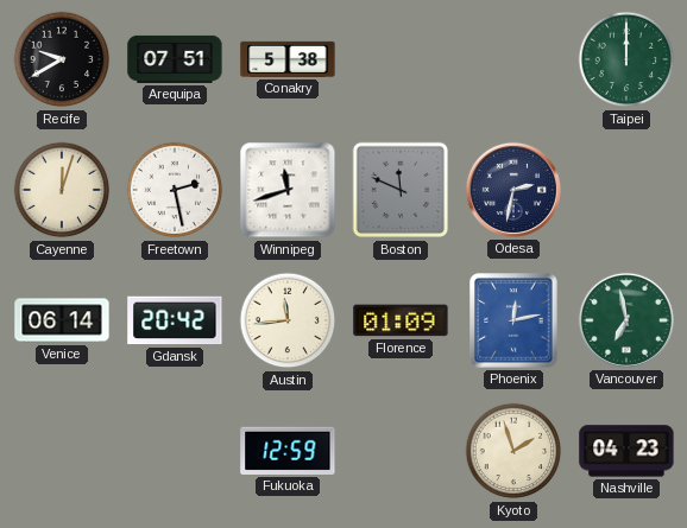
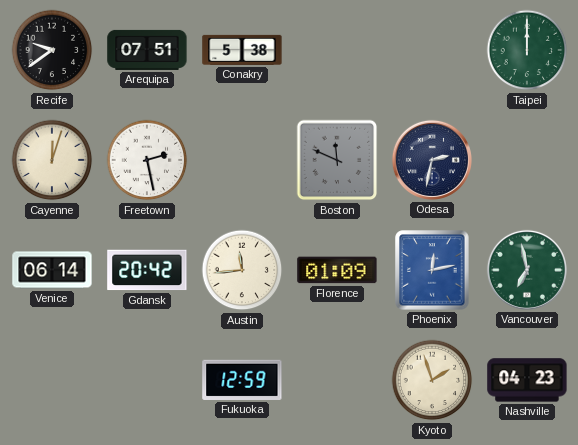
Recife: 9:40 -> 9:39 (52, 50)
Winnipeg: 11:42 -> none (288, 190)
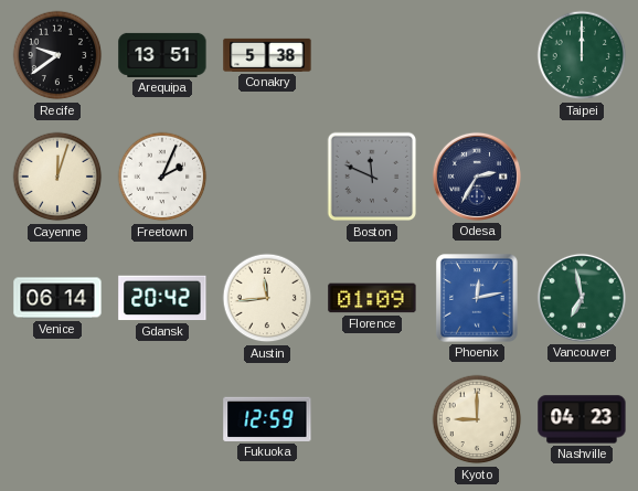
Arequipa: 07:51 -> 13:51 (162, 55)
Freetown: 2:28 -> 2:04 (162, 177)
Odesa: 2:32 -> 2:35 (477, 177)
Kyoto: 1:57 -> 9:00 (477, 419)
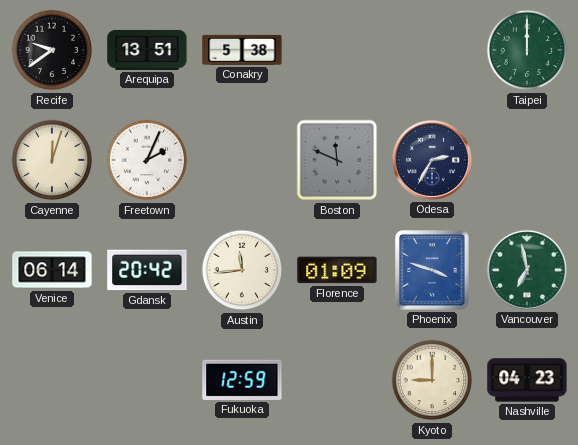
Phoenix: 12:13 -> 3:48 (432, 270)
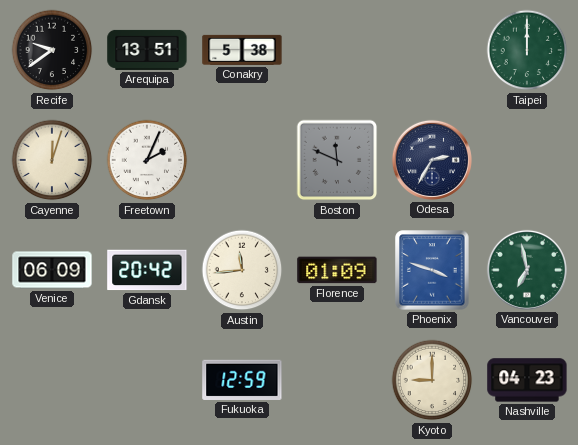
Venice: 06:14 -> 06:09 (52, 270)
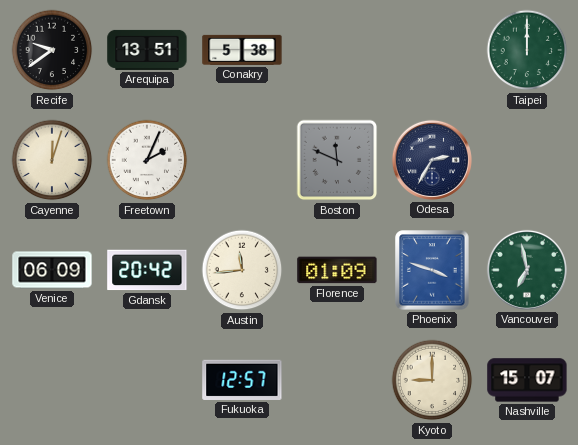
Fukuoka: 12:59 -> 12:57 (242, 380)
Nashville: 04:23 -> 15:07 (527, 380)
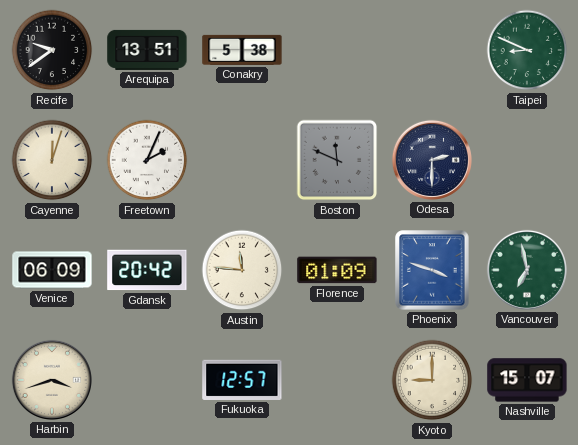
Taipei: 12:00 -> 8:49 (527, 50)
Odesa: 2:35 -> 2:30 (432, 160)
Austin: 11:44 -> 11:46 (242, 270)
Harbin: none -> 3:42 (52, 380)
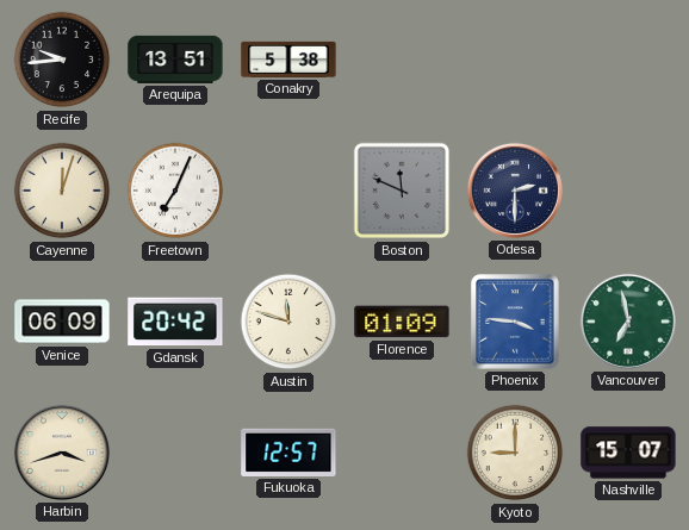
Recife: 9:39 -> 9:44 (62, 60)
Taipei: 8:49 -> none (527, 50)
Freetown: 2:04 -> 7:04 (175, 191)
Austin: 11:46 -> 11:48 (288, 322)
Phoenix: 3:48 -> 3:46 (515, 322)
